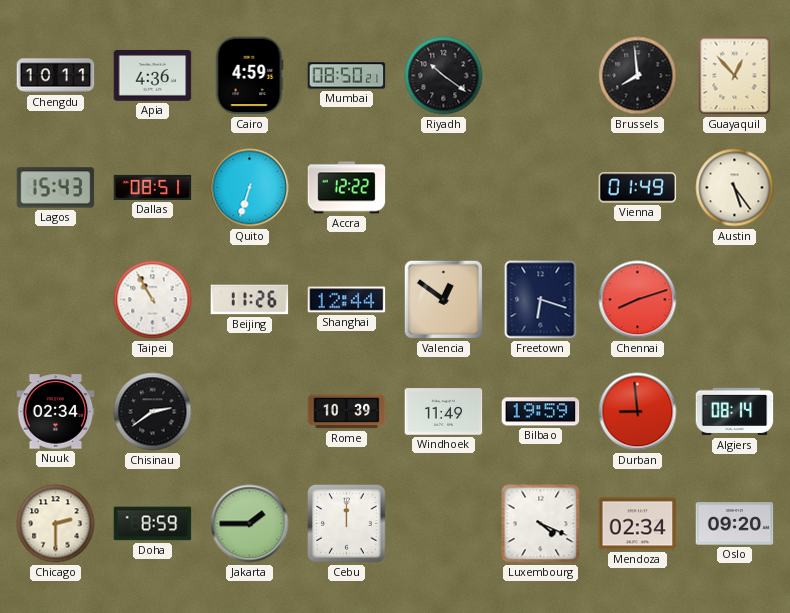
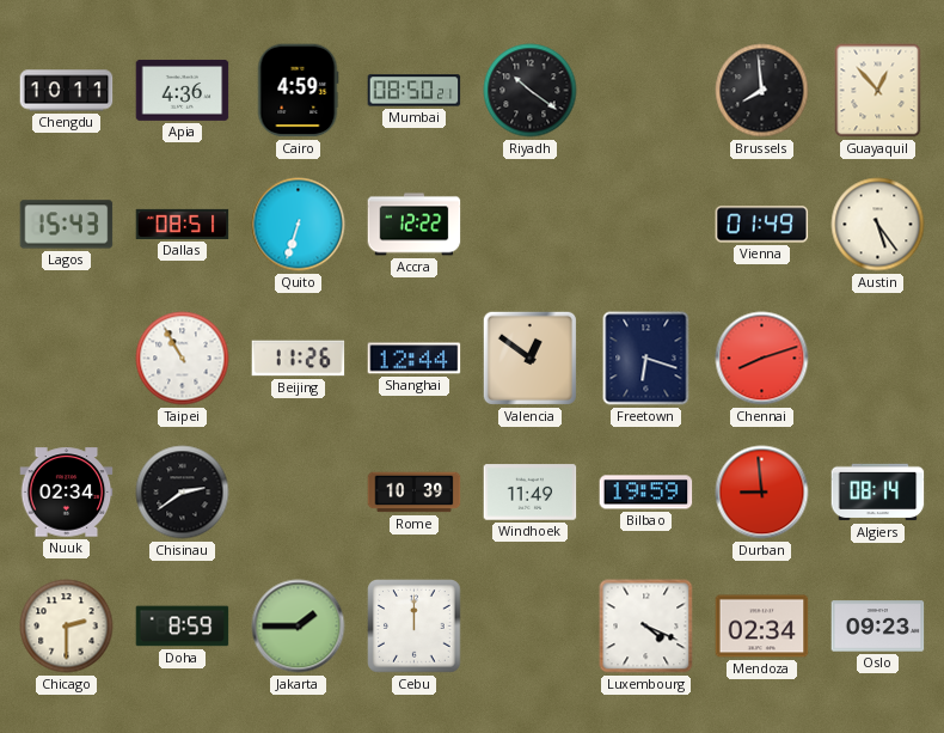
Oslo: 09:20 -> 09:23 (878, 627)
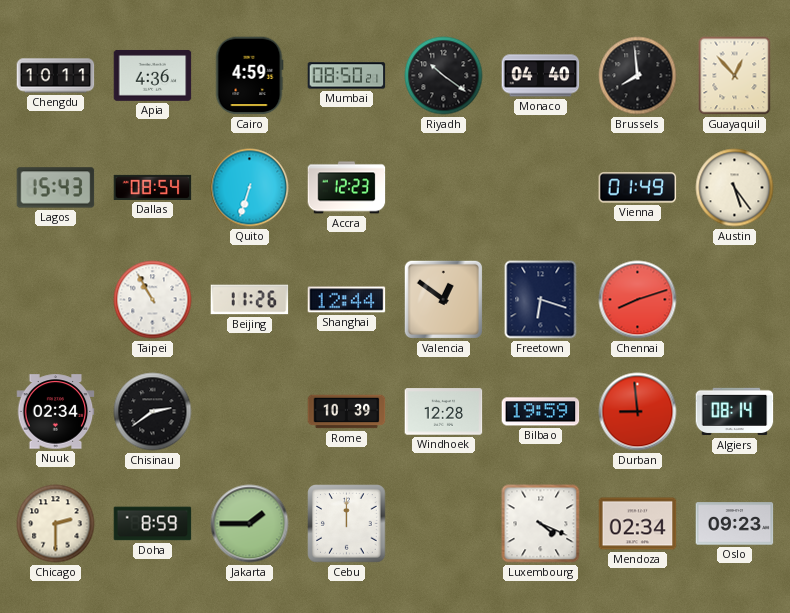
Monaco: none -> 04:40 (541, 76)
Dallas: 08:51 -> 08:54 (153, 187)
Accra: 12:22 -> 12:23 (347, 188)
Windhoek: 11:49 -> 12:28 (444, 412)
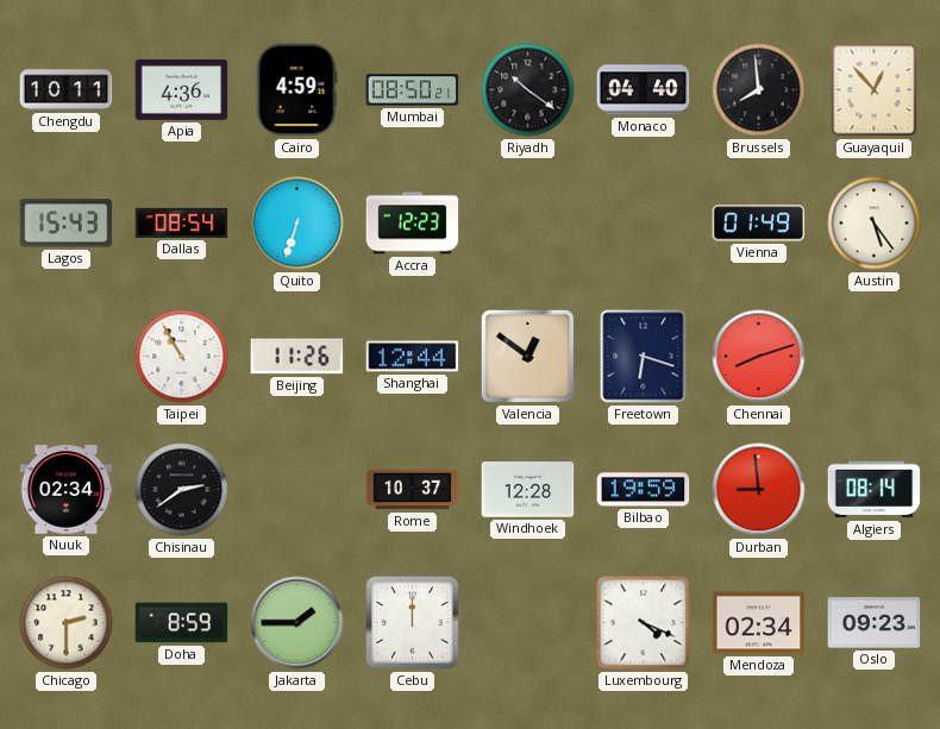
Rome: 10:39 -> 10:37 (413, 490)
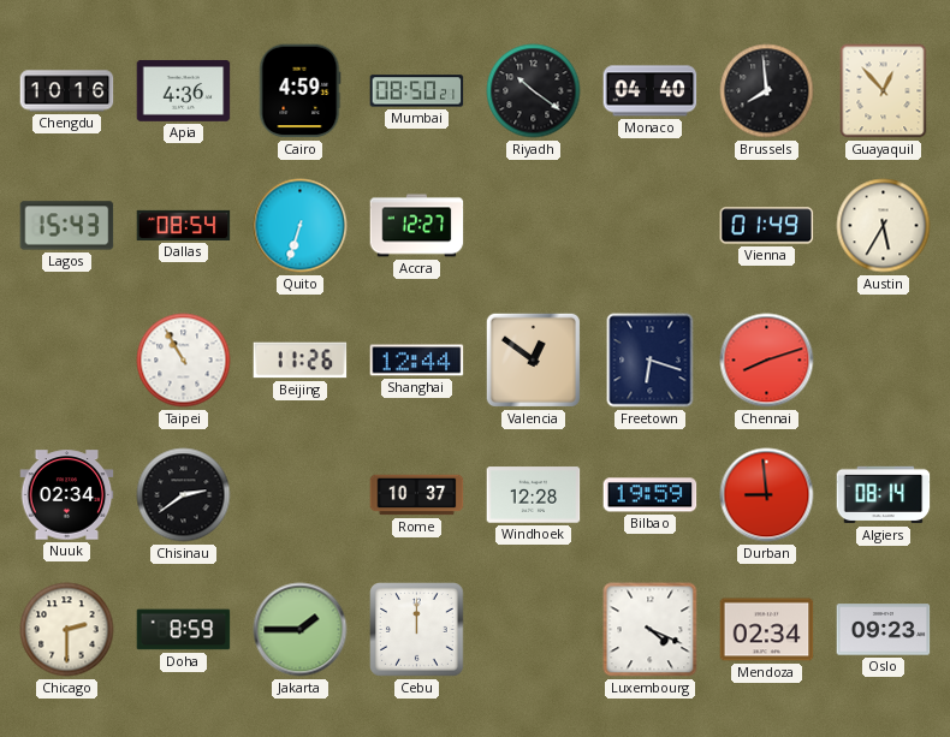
Chengdu: 10:11 -> 10:16 (67, 91)
Accra: 12:23 -> 12:27 (417, 226)
Austin: 5:24 -> 5:35 (884, 226)
